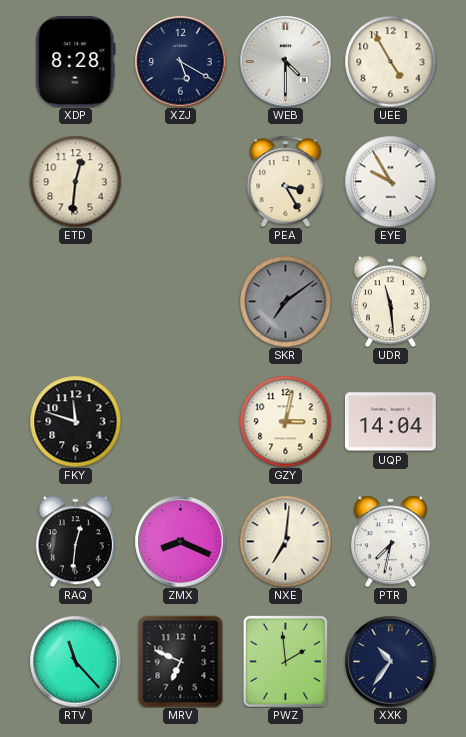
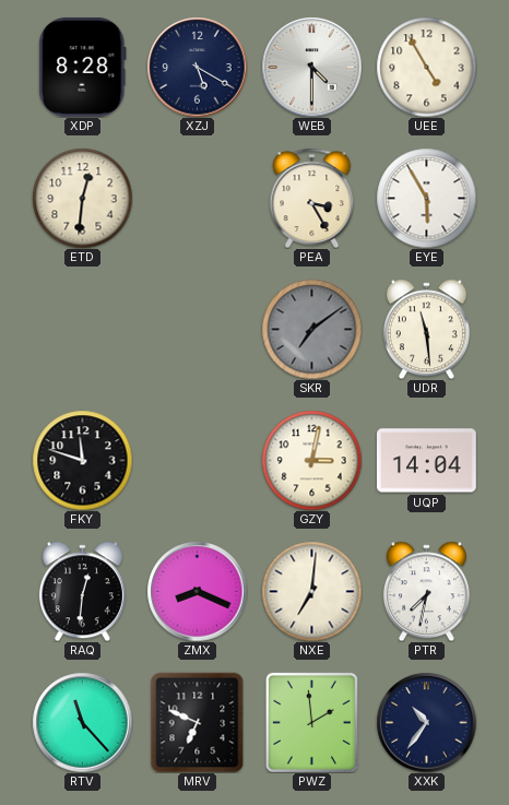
EYE: 9:55 -> 5:55 (426, 198)
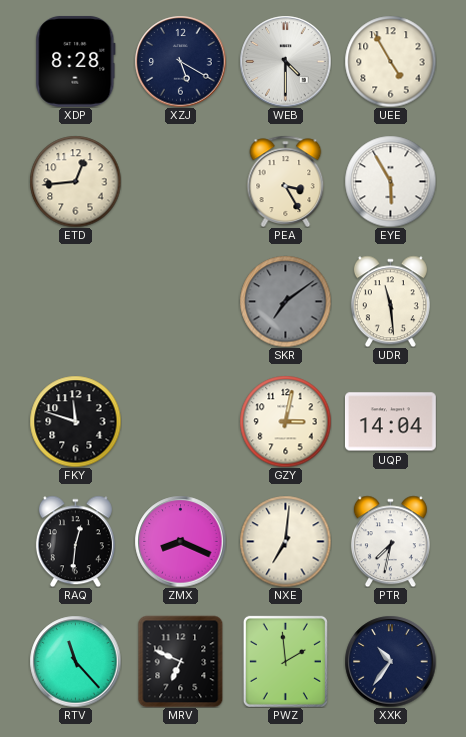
ETD: 12:31 -> 12:44 (75, 181)
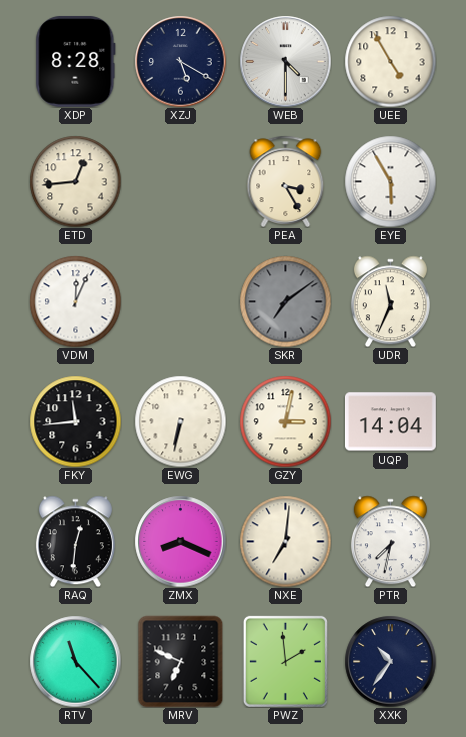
VDM: none -> 12:04 (75, 301)
UDR: 11:29 -> 11:34 (390, 301)
FKY: 11:48 -> 11:44 (75, 421)
EWG: none -> 6:32 (180, 421)
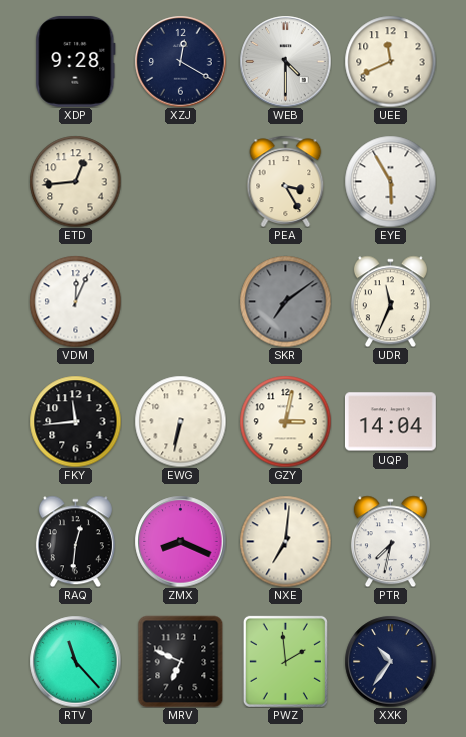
XDP: 8:28 -> 9:28 (76, 61)
XZJ: 5:20 -> 12:20 (180, 61)
UEE: 4:55 -> 11:41 (390, 61)
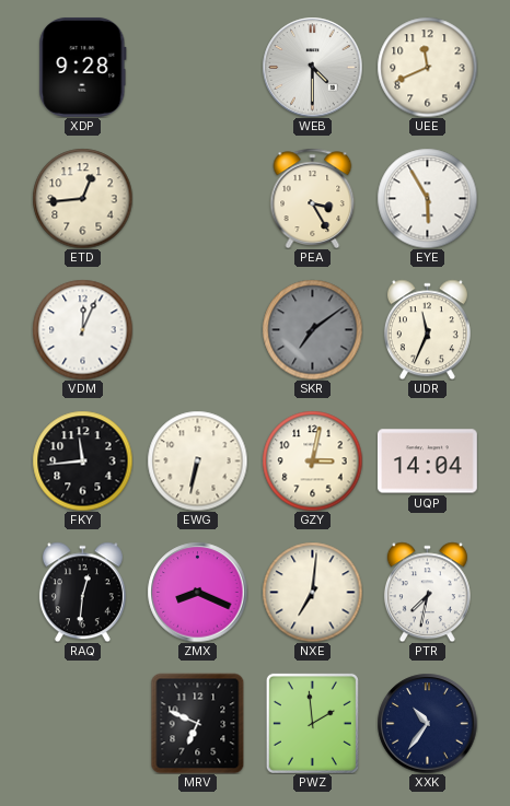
XZJ: 12:20 -> none (180, 61)
RTV: 11:23 -> none (75, 661)
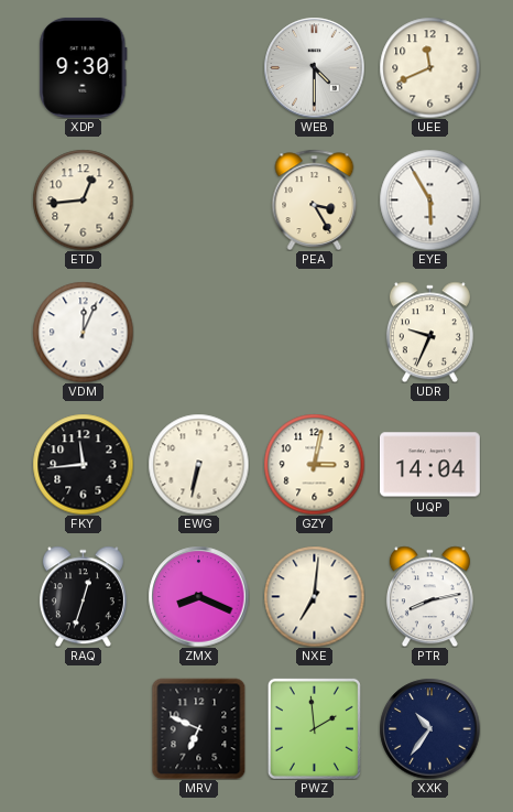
XDP: 9:28 -> 9:30 (84, 67)
SKR: 7:09 -> none (312, 329)
UDR: 11:34 -> 9:34 (429, 332)
RAQ: 12:31 -> 12:33 (83, 596)
PTR: 7:32 -> 8:13 (429, 596)
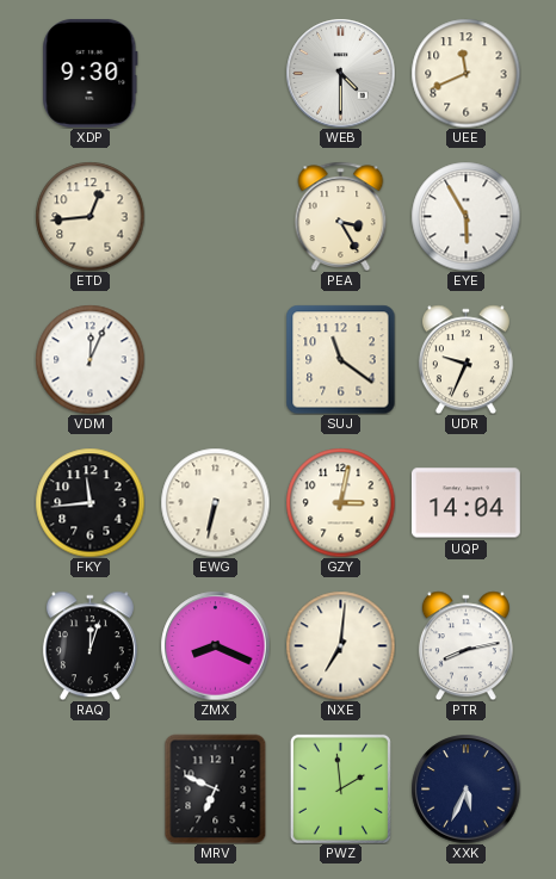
SUJ: none -> 11:21 (340, 359)
RAQ: 12:33 -> 12:03 (89, 645)
XXK: 10:36 -> 5:34 (465, 788)
